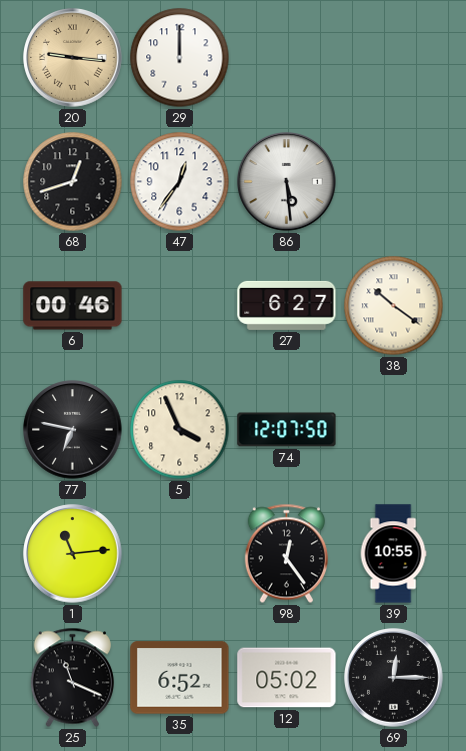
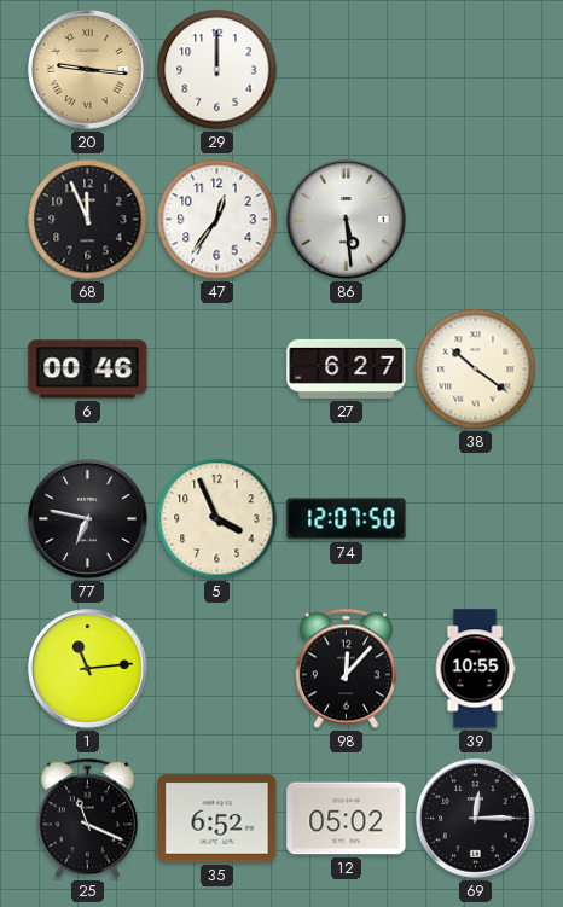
68: 12:42 -> 11:56 (88, 220)
98: 12:24 -> 12:07 (346, 669)
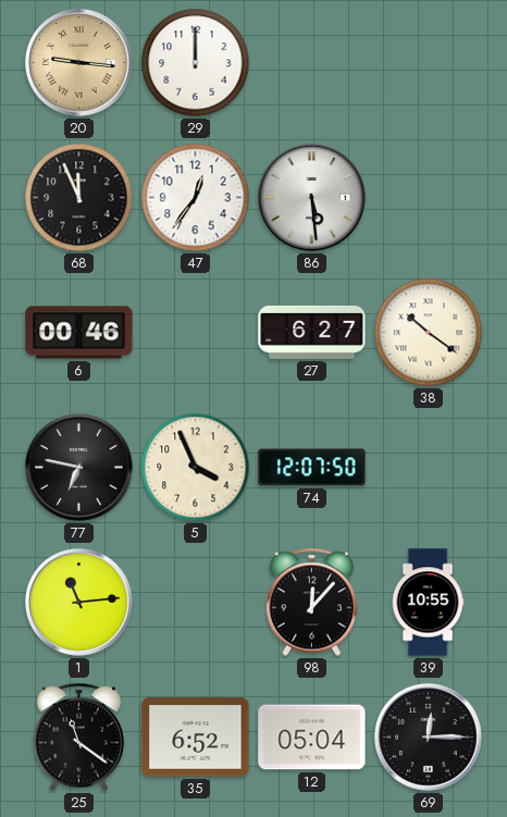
25: 11:19 -> 11:21 (78, 738)
12: 05:02 -> 05:04 (312, 738)
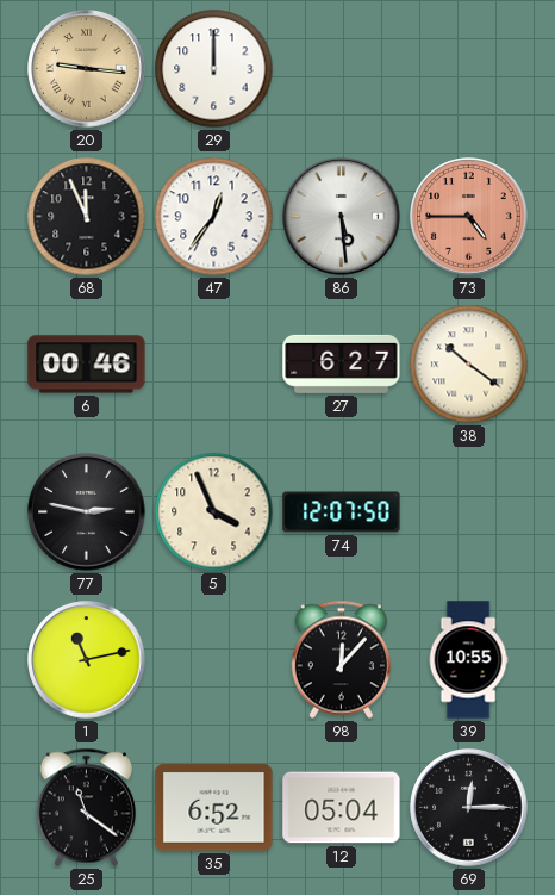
73: none -> 4:45 (469, 217)
77: 6:47 -> 2:47 (87, 512)
1: 11:14 -> 11:13 (87, 660)
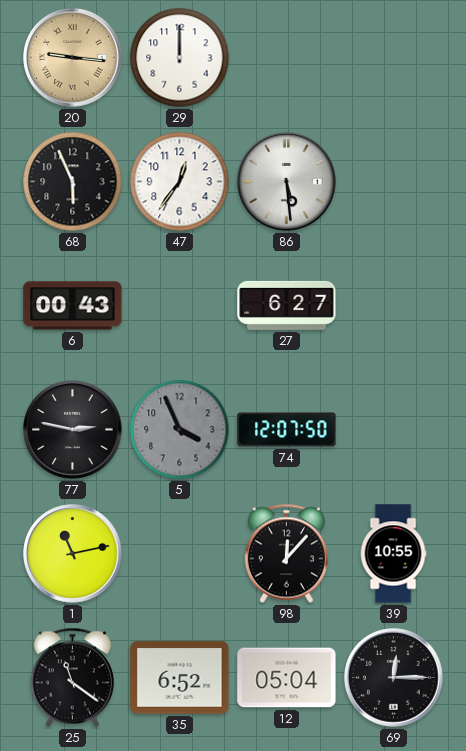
68: 11:56 -> 5:56 (73, 182)
73: 4:45 -> none (469, 217)
6: 00:46 -> 00:43 (73, 306)
38: 10:21 -> none (469, 365)
5 dial: cream -> grey (180, 430)
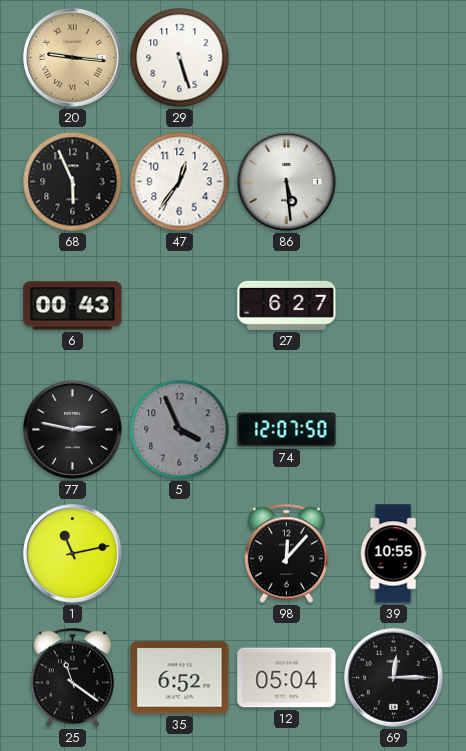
29: 12:00 -> 5:27 (180, 58)
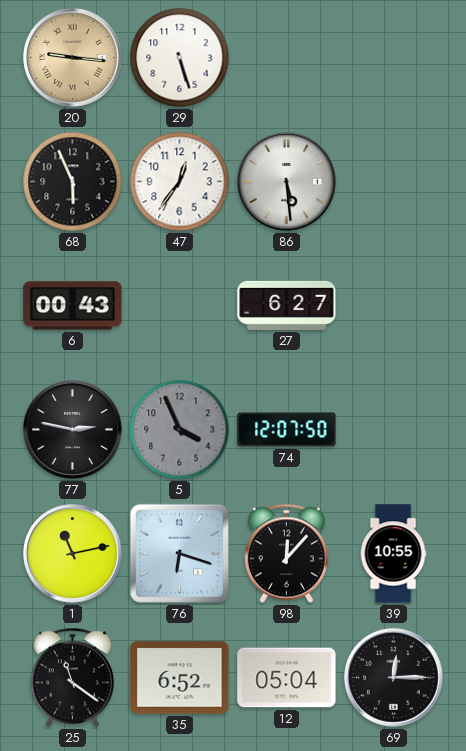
76: none -> 6:18 (179, 553)
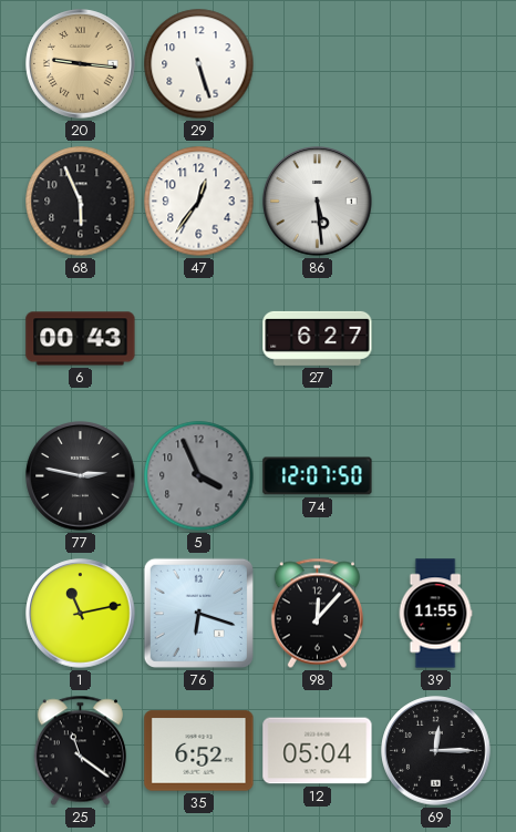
39: 10:55 -> 11:55 (435, 614)
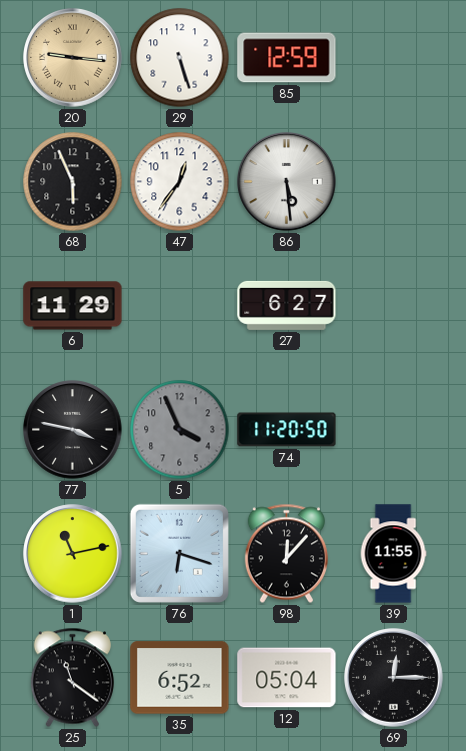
85: none -> 12:59 (287, 58)
6: 00:43 -> 11:29 (73, 306)
77: 2:47 -> 3:47 (73, 430)
74: 12:07 -> 11:20 (287, 430)
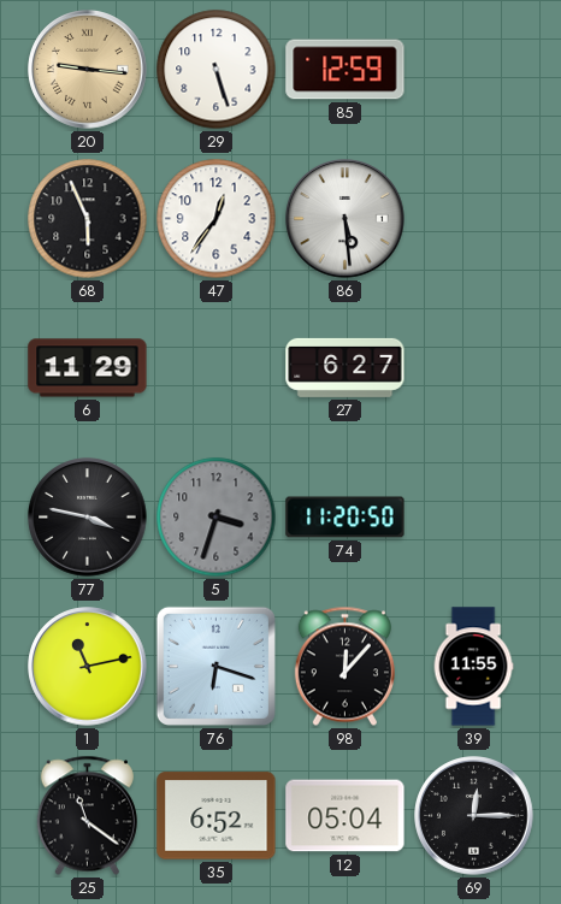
5: 3:56 -> 3:33 (217, 518)
